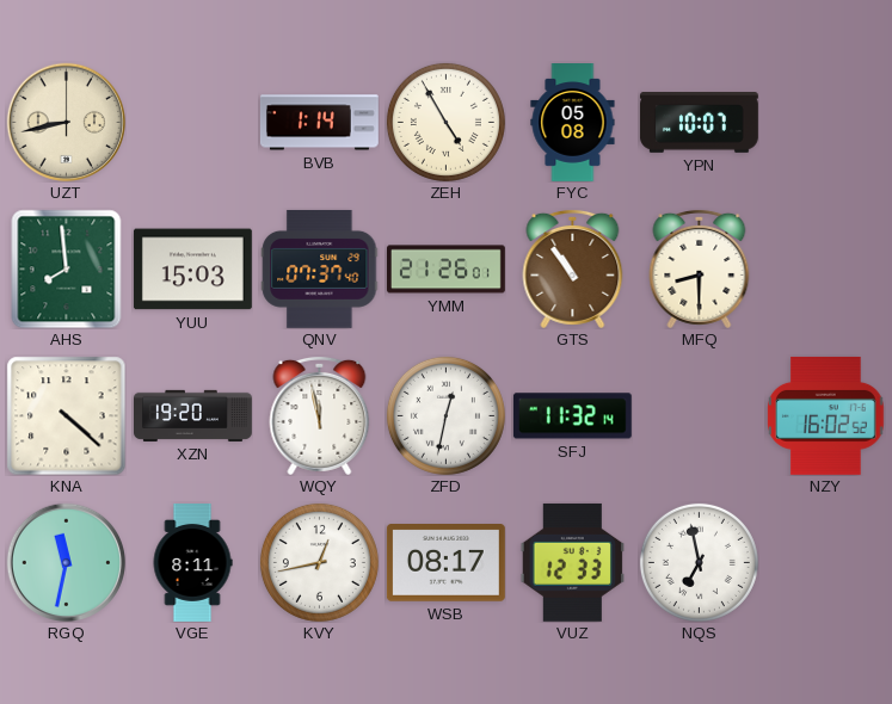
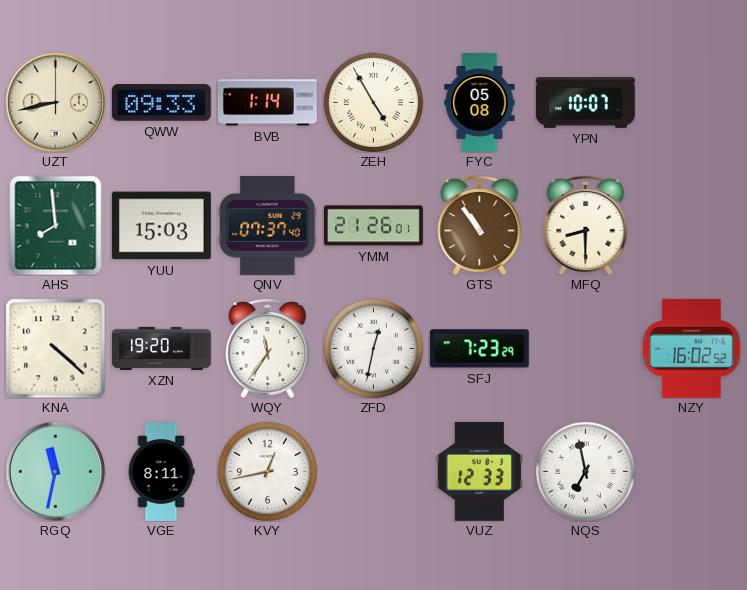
QWW: none -> 09:33 (161, 103)
WQY: 11:58 -> 11:36 (268, 348)
SFJ: 11:32 -> 7:23 (479, 349)
WSB: 08:17 -> none (445, 563)
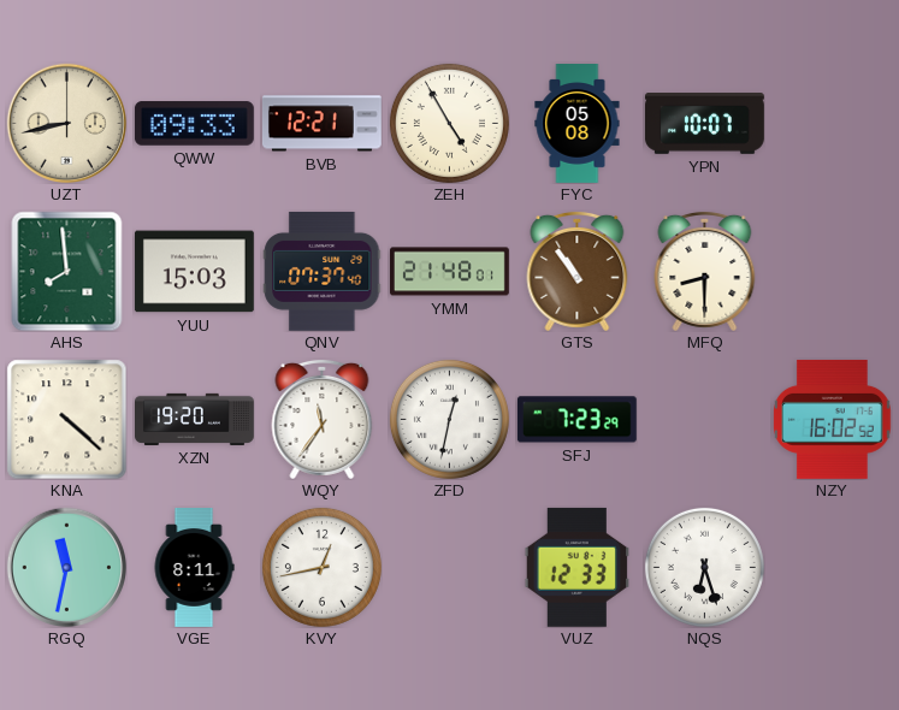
BVB: 1:14 -> 12:21 (321, 124)
YMM: 21:26 -> 21:48 (450, 272)
NQS: 6:58 -> 6:27 (704, 567)
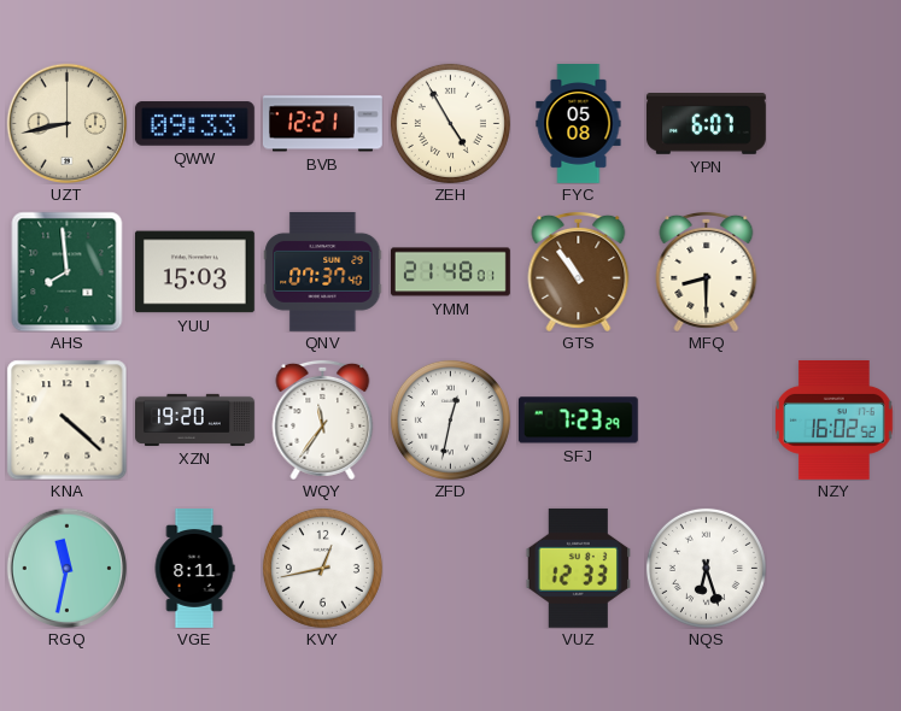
YPN: 10:07 -> 6:07 (706, 124)
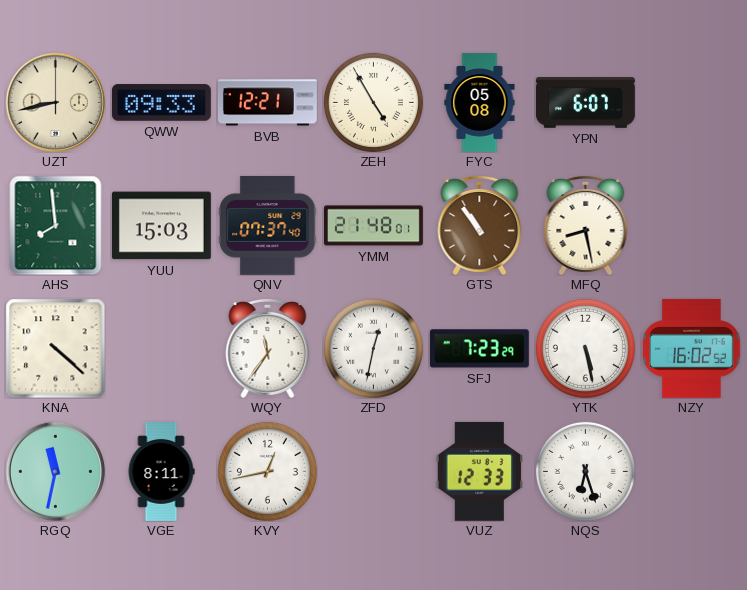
MFQ: 8:30 -> 8:28 (586, 225)
XZN: 19:20 -> none (195, 419)
YTK: none -> 5:28 (585, 348)
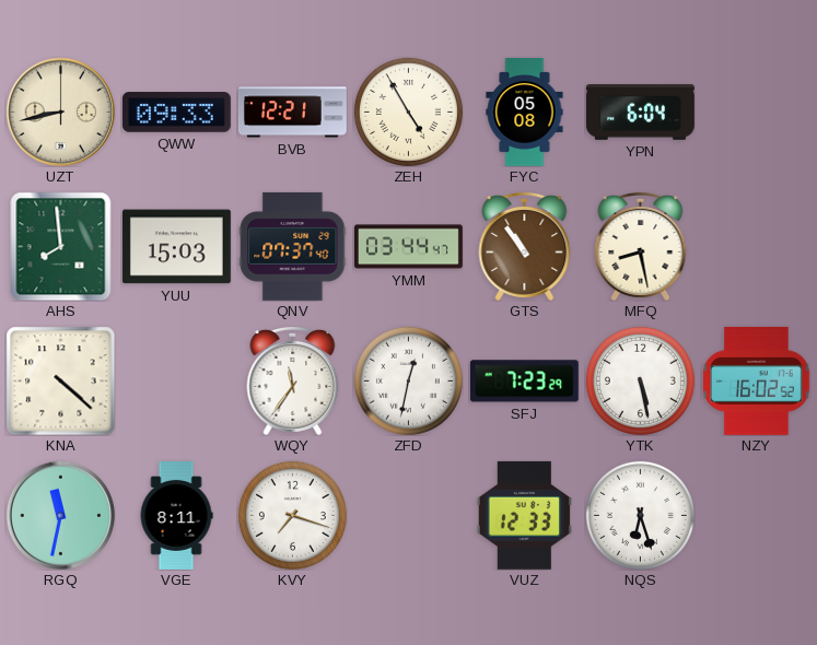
YPN: 6:07 -> 6:04 (640, 113)
YMM: 21:48 -> 03:44 (409, 247)
KVY: 12:43 -> 7:18 (292, 515)
